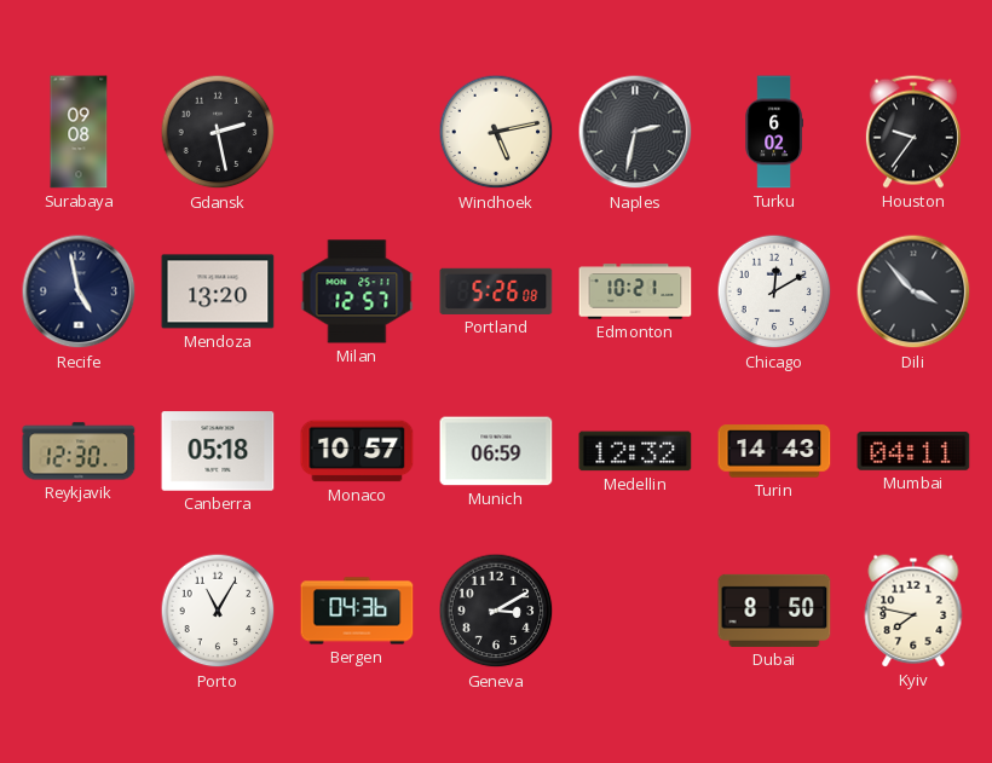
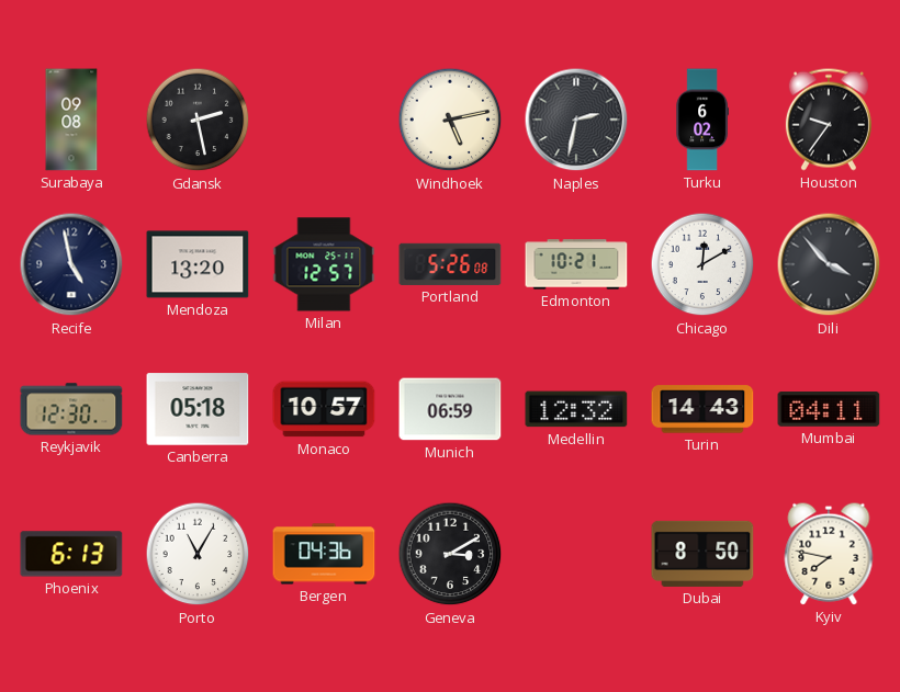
Phoenix: none -> 6:13 (71, 554)
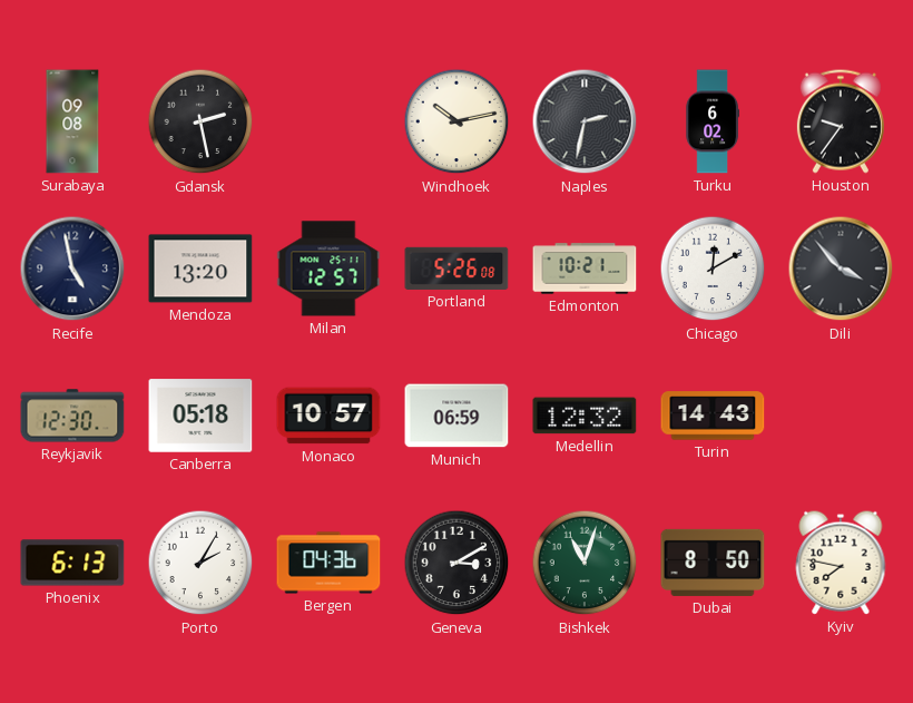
Windhoek: 5:13 -> 10:13 (457, 121)
Mumbai: 04:11 -> none (829, 409)
Porto: 11:05 -> 2:05 (200, 563)
Bishkek: none -> 11:03 (585, 563)
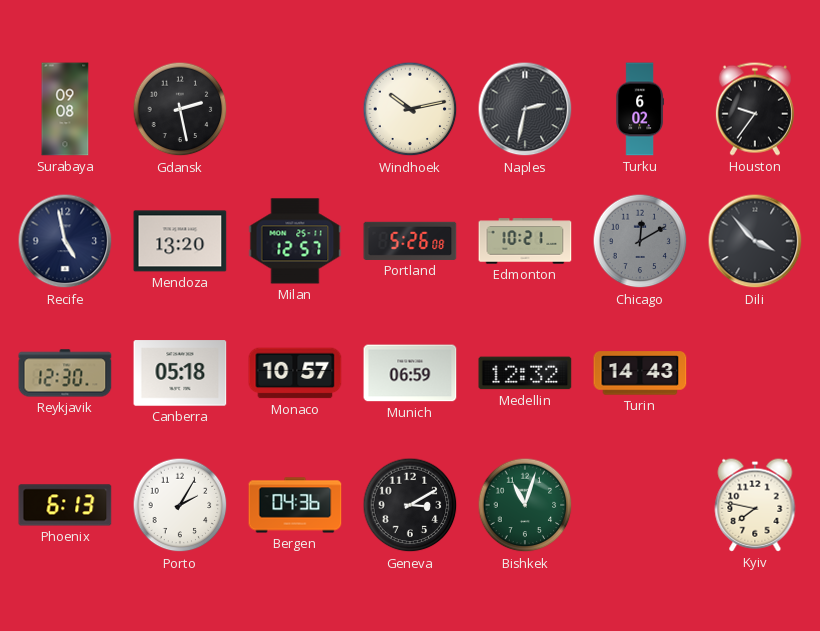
Chicago dial: white -> grey (640, 241)
Dubai: 8:50 -> none (713, 563)
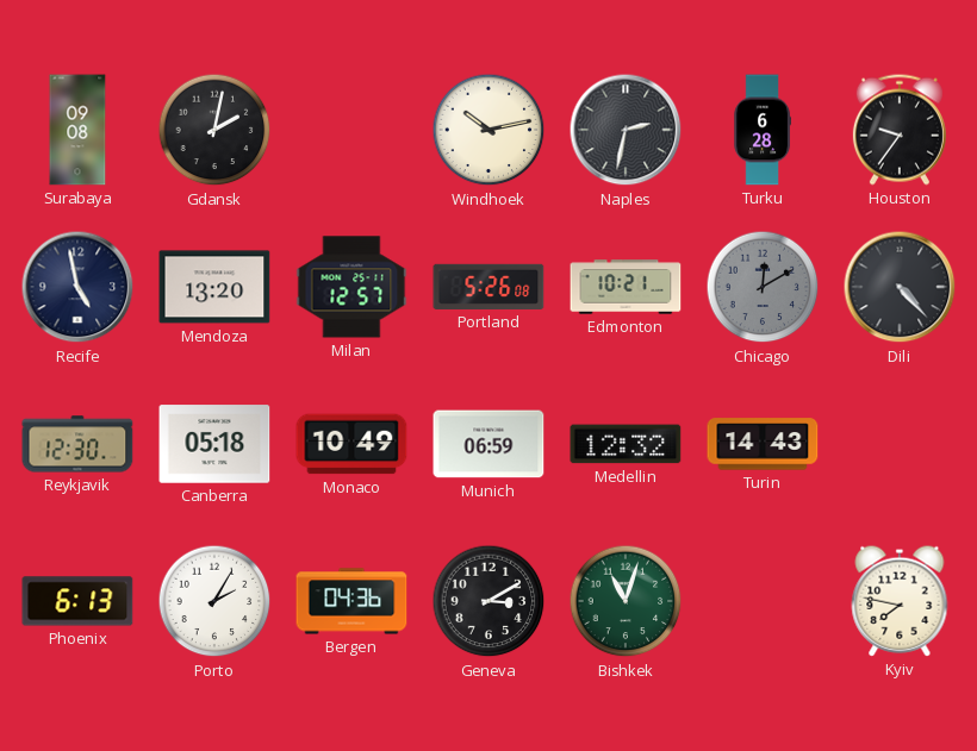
Gdansk: 2:28 -> 2:02 (214, 130)
Turku: 6:02 -> 6:28 (761, 130)
Dili: 3:53 -> 4:23 (900, 287)
Monaco: 10:57 -> 10:49 (351, 444)
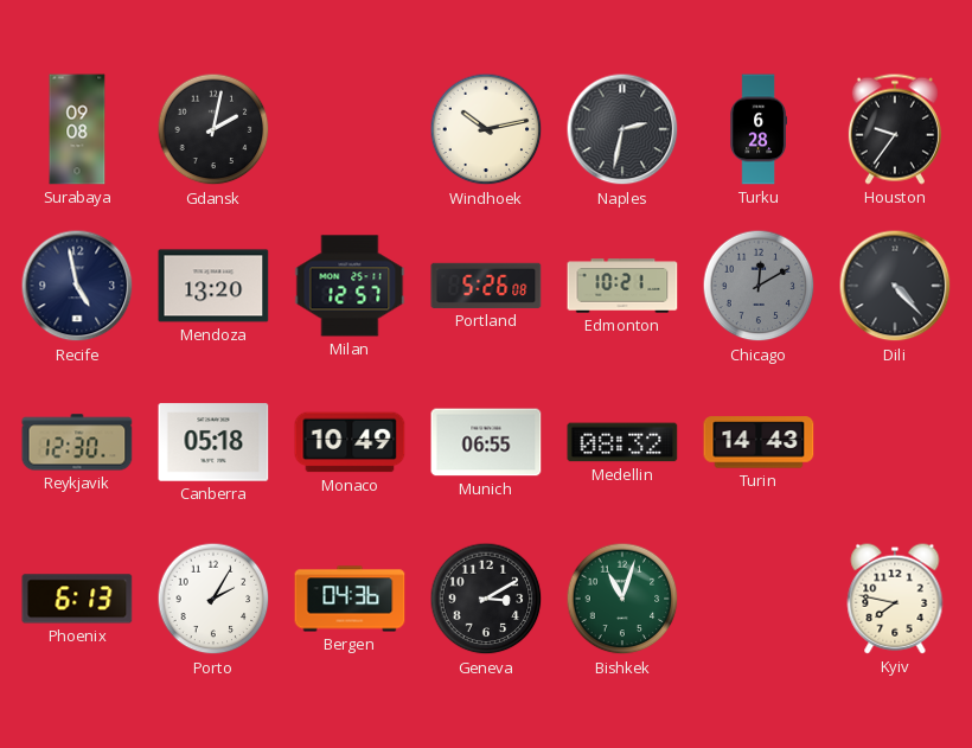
Munich: 06:59 -> 06:55 (486, 442)
Medellin: 12:32 -> 08:32 (622, 442)
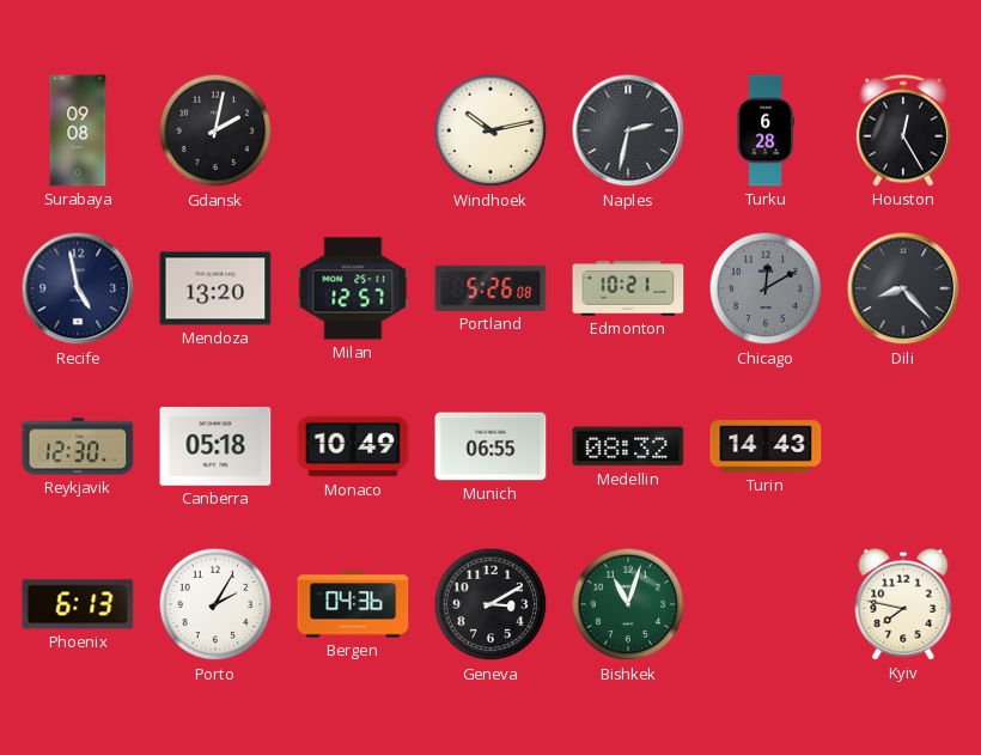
Houston: 9:36 -> 12:25 (903, 130)
Dili: 4:23 -> 8:23 (903, 288)
